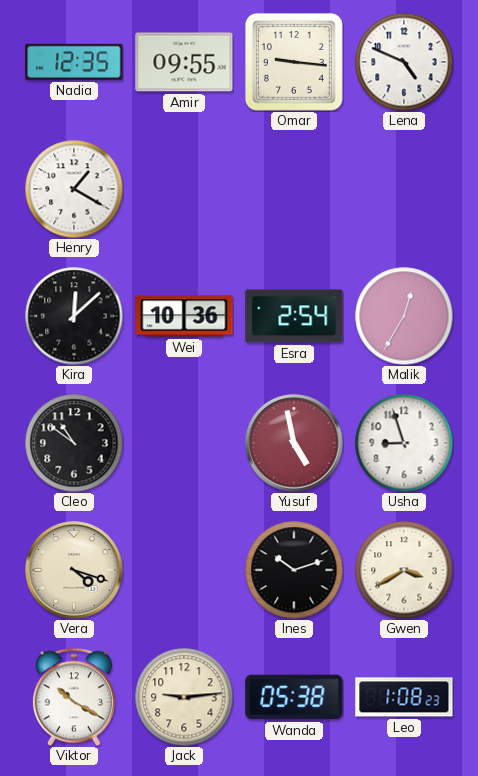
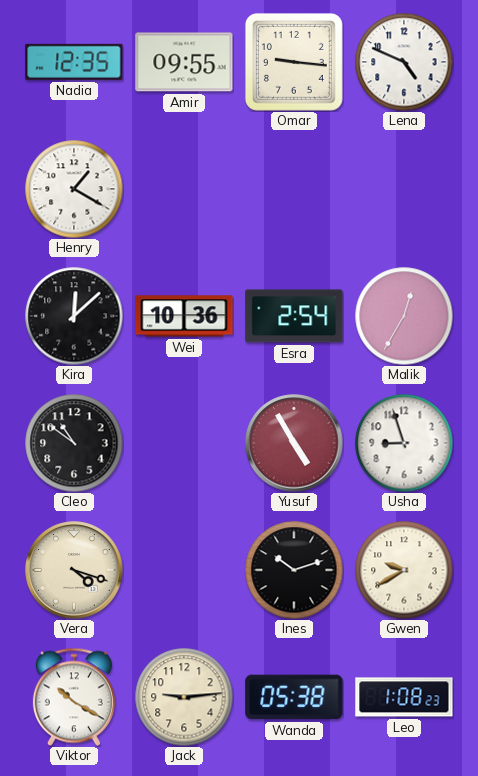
Yusuf: 4:58 -> 4:55 (294, 443)
Gwen: 3:40 -> 9:40 (404, 570)
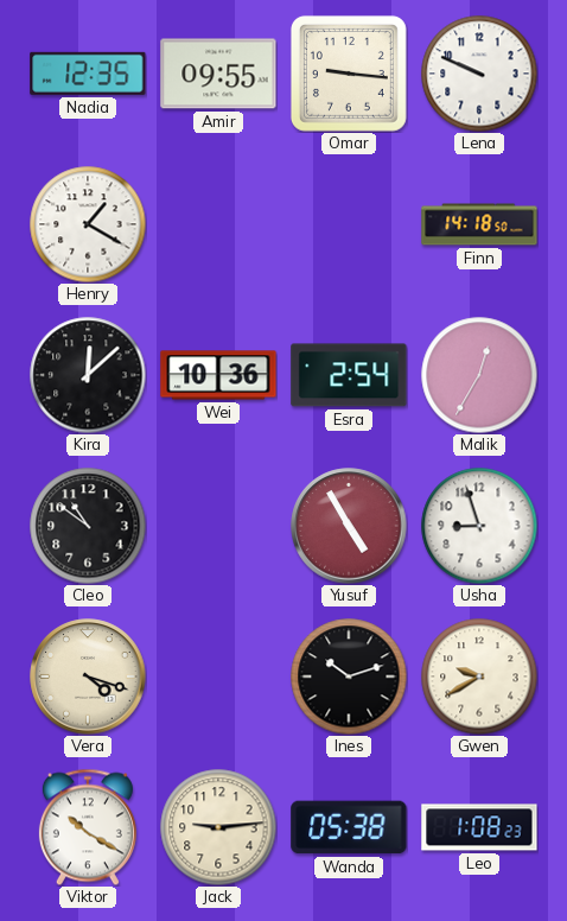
Lena: 4:49 -> 9:49 (479, 74)
Finn: none -> 14:18 (479, 224)
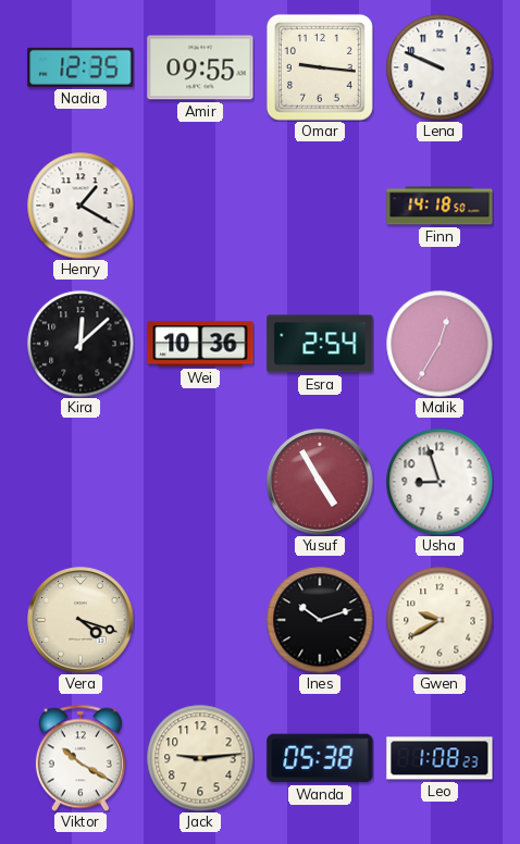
Cleo: 10:51 -> none (88, 526)
